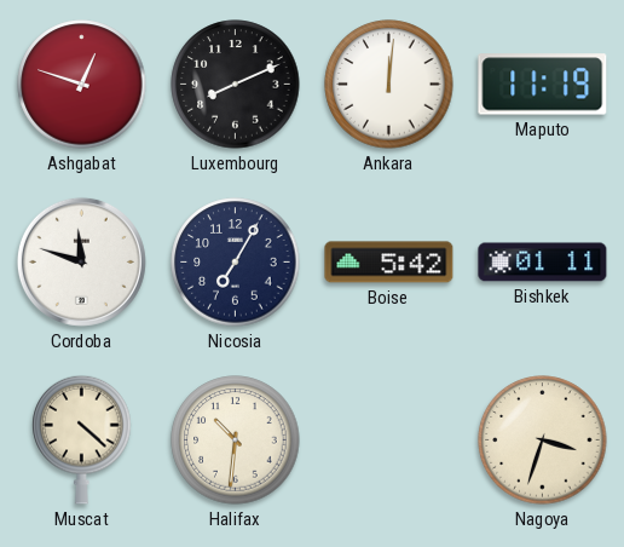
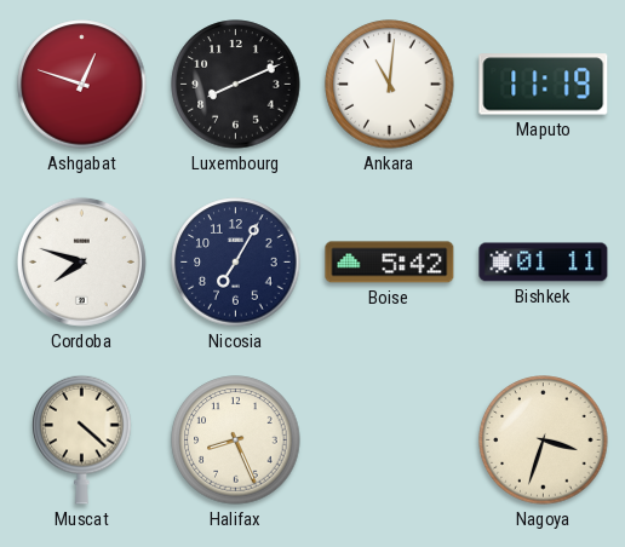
Ankara: 12:01 -> 11:01 (390, 85)
Cordoba: 11:48 -> 7:48 (81, 261)
Halifax: 10:31 -> 8:26 (236, 441)
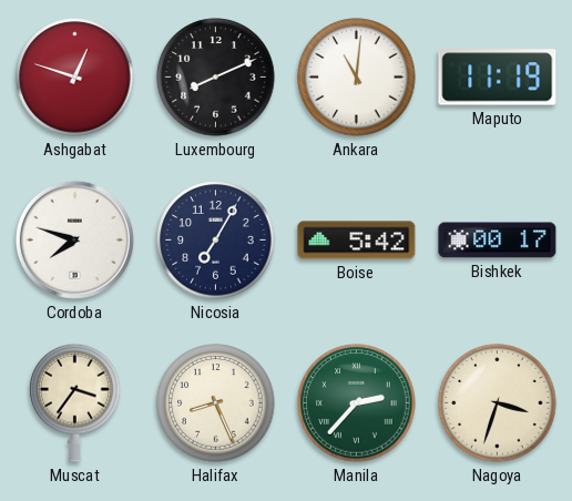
Bishkek: 01:11 -> 00:17 (498, 241)
Muscat: 4:22 -> 3:36 (75, 402)
Manila: none -> 2:37 (357, 403)
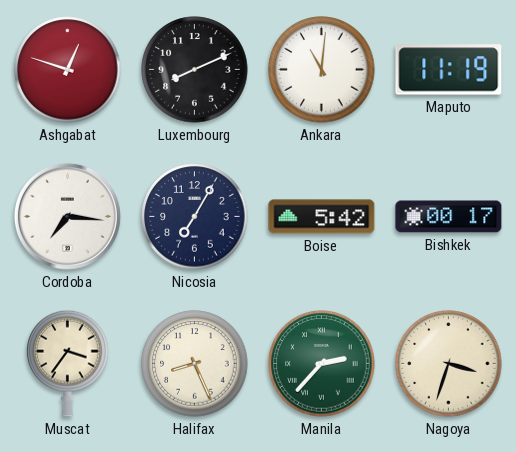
Cordoba: 7:48 -> 7:16 (67, 216)
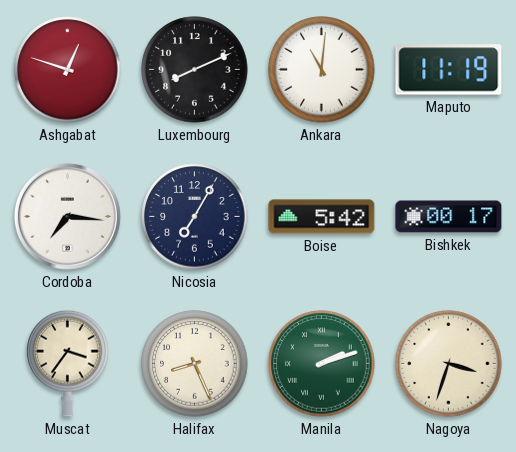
Manila: 2:37 -> 2:12 (322, 364)
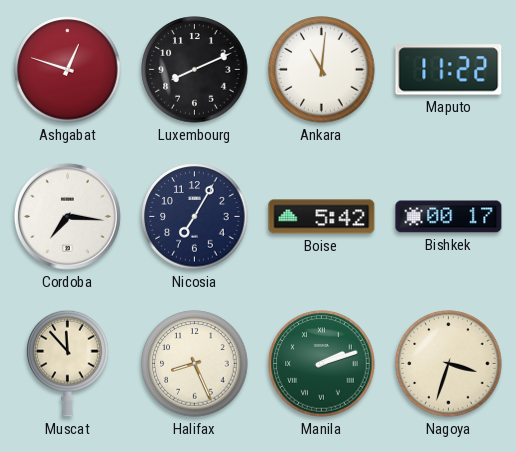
Maputo: 11:19 -> 11:22 (449, 70)
Muscat: 3:36 -> 11:53 (68, 363)
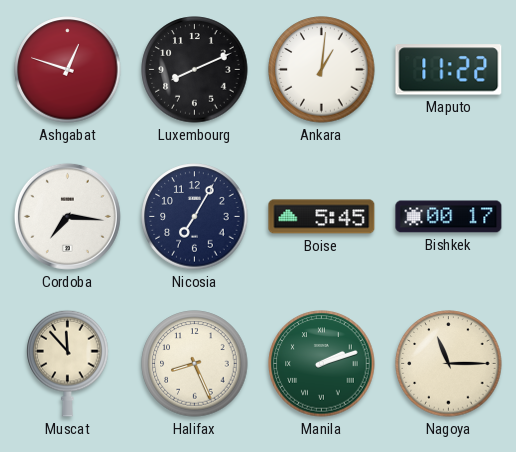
Ankara: 11:01 -> 1:01 (322, 70)
Boise: 5:42 -> 5:45 (322, 217)
Nagoya: 3:33 -> 11:15 (449, 364)
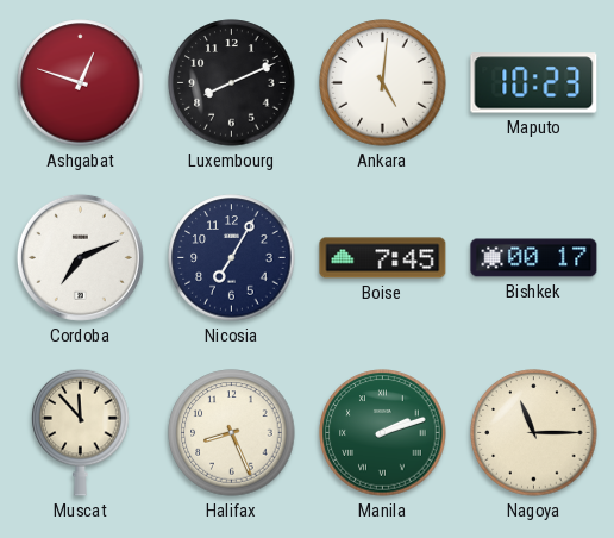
Ankara: 1:01 -> 5:01 (383, 83)
Maputo: 11:22 -> 10:23 (534, 83)
Cordoba: 7:16 -> 7:11 (80, 257)
Boise: 5:45 -> 7:45 (383, 258)
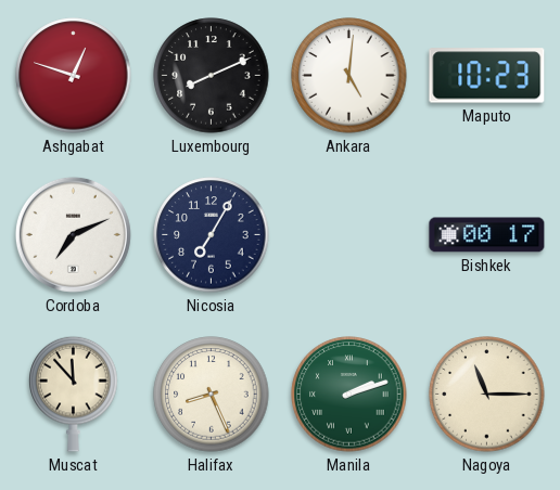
Boise: 7:45 -> none (383, 258)
